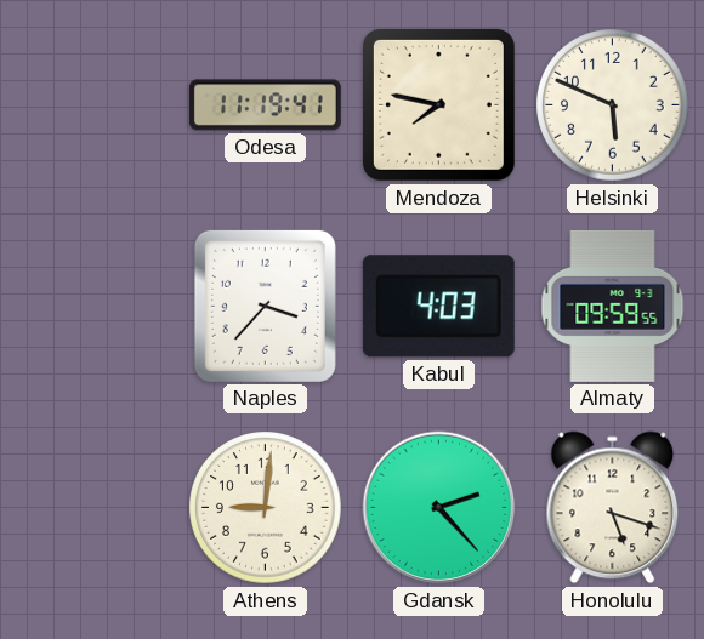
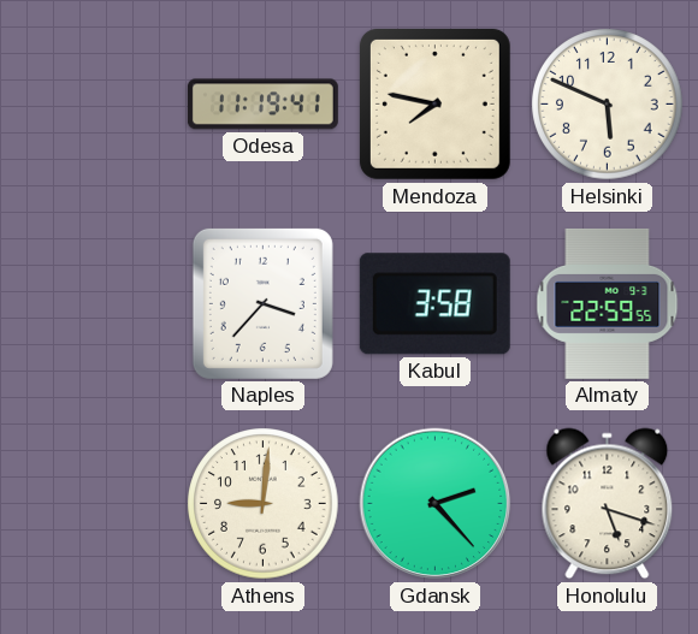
Kabul: 4:03 -> 3:58 (434, 304)
Almaty: 09:59 -> 22:59 (608, 303)
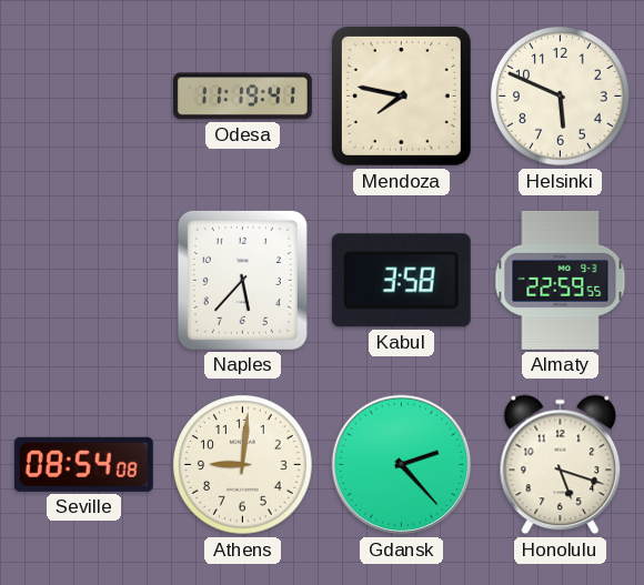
Naples: 3:37 -> 5:37 (242, 280)
Seville: none -> 08:54 (83, 464)
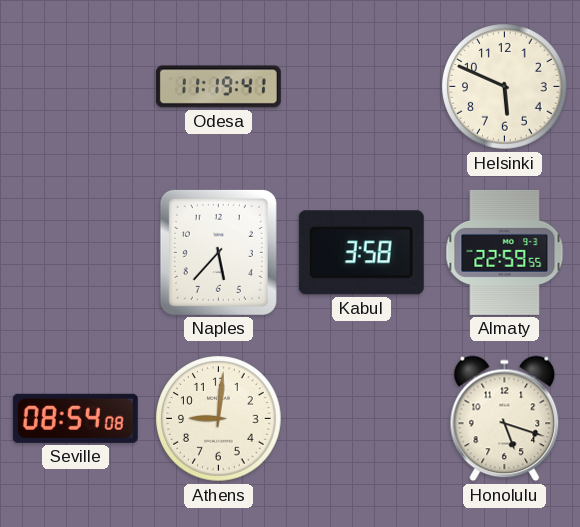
Mendoza: 7:47 -> none (401, 95)
Gdansk: 2:23 -> none (402, 465)
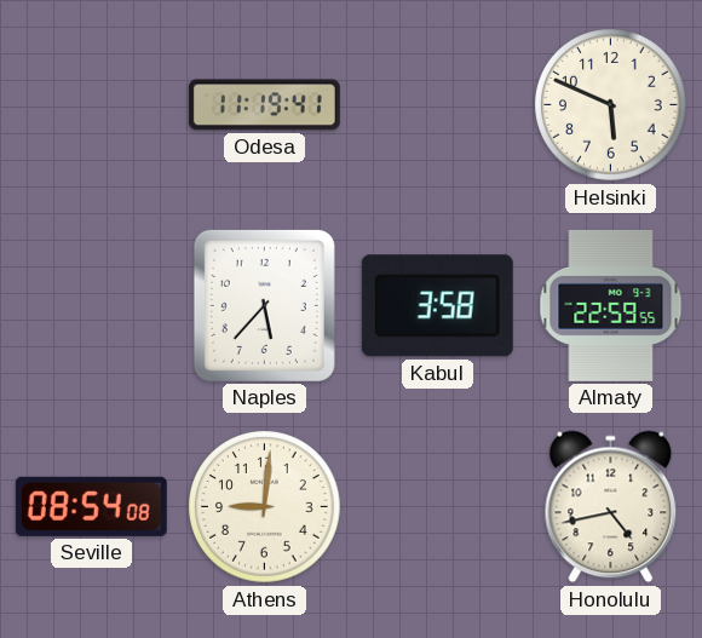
Honolulu: 5:18 -> 4:43 (611, 507)
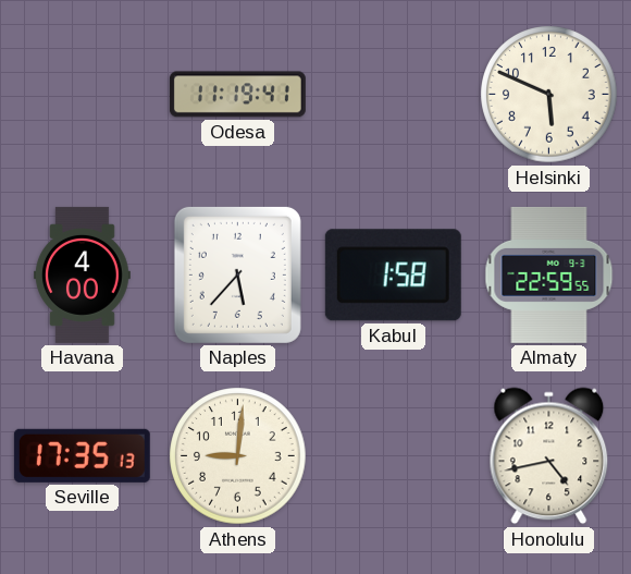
Havana: none -> 4:00 (83, 274)
Kabul: 3:58 -> 1:58 (393, 276)
Seville: 08:54 -> 17:35 (82, 455)
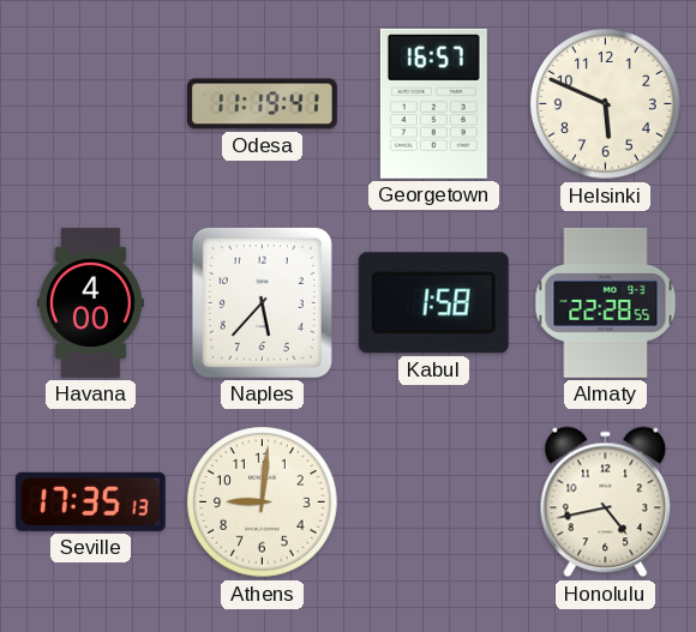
Georgetown: none -> 16:57 (433, 103)
Almaty: 22:59 -> 22:28 (606, 302)
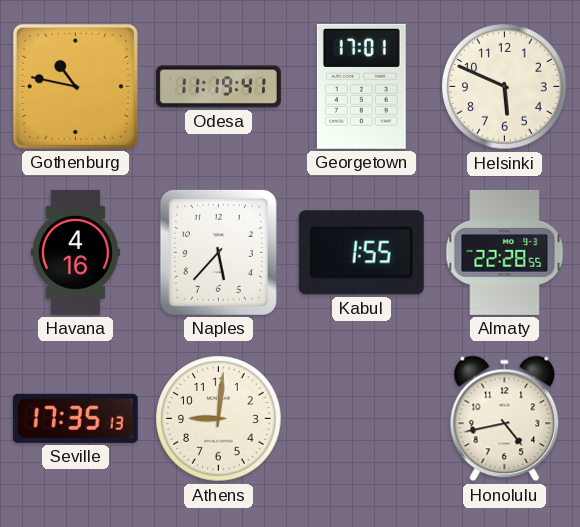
Gothenburg: none -> 10:47 (75, 86)
Georgetown: 16:57 -> 17:01 (361, 86)
Havana: 4:00 -> 4:16 (76, 252)
Kabul: 1:58 -> 1:55 (361, 253)
